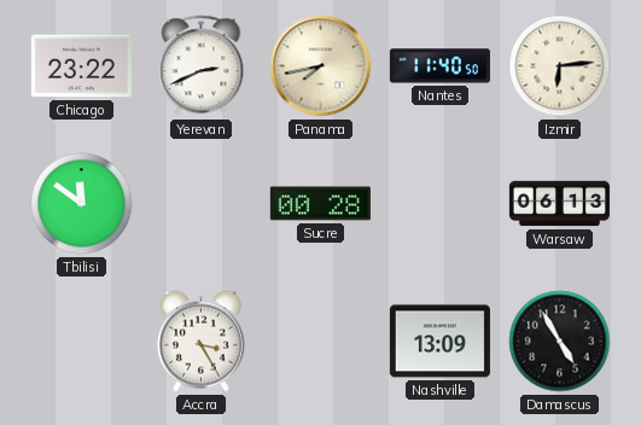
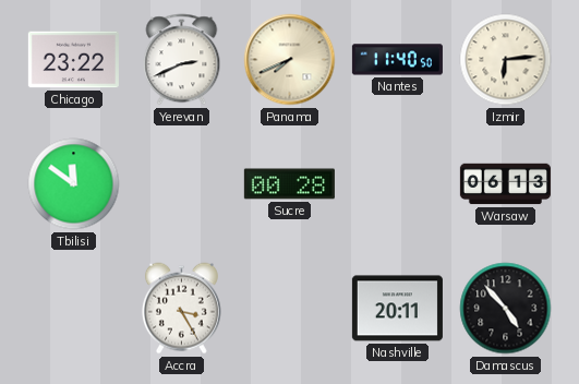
Panama: 7:43 -> 7:41 (290, 60)
Nashville: 13:09 -> 20:11 (397, 309)
Damascus: 4:55 -> 4:53 (506, 309)
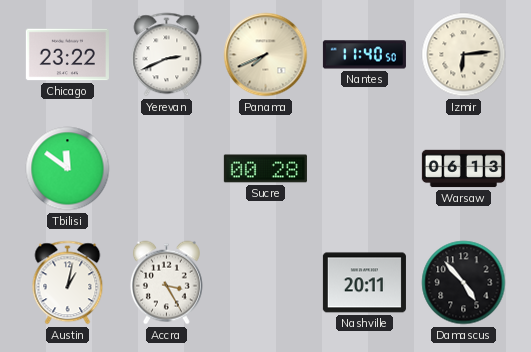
Austin: none -> 1:02 (68, 283)
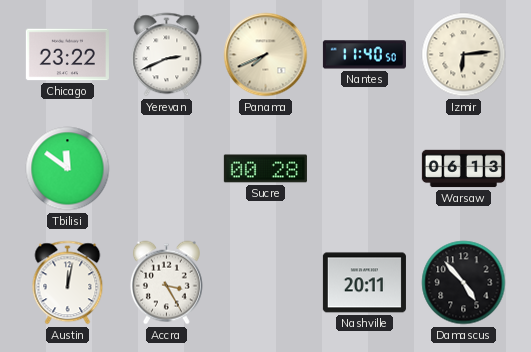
Austin: 1:02 -> 12:02 (68, 283)
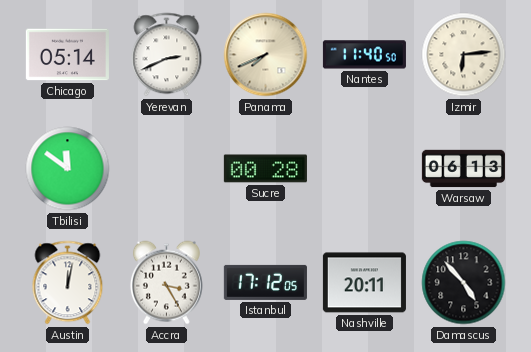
Chicago: 23:22 -> 05:14 (67, 55)
Istanbul: none -> 17:12 (265, 282)
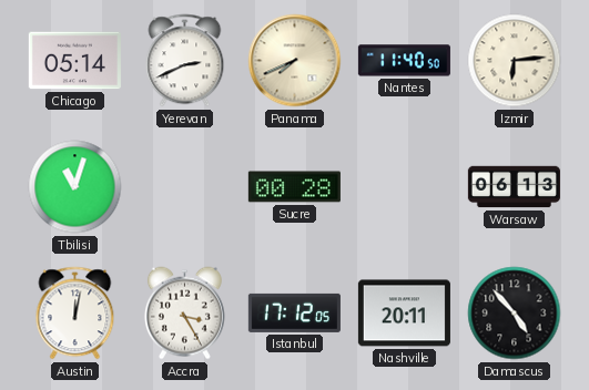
Tbilisi: 11:51 -> 11:03 (75, 187)
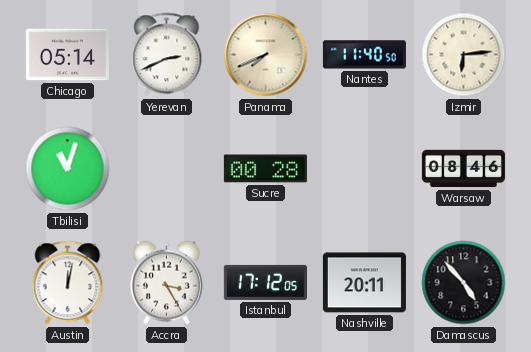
Warsaw: 06:13 -> 08:46 (463, 169)
